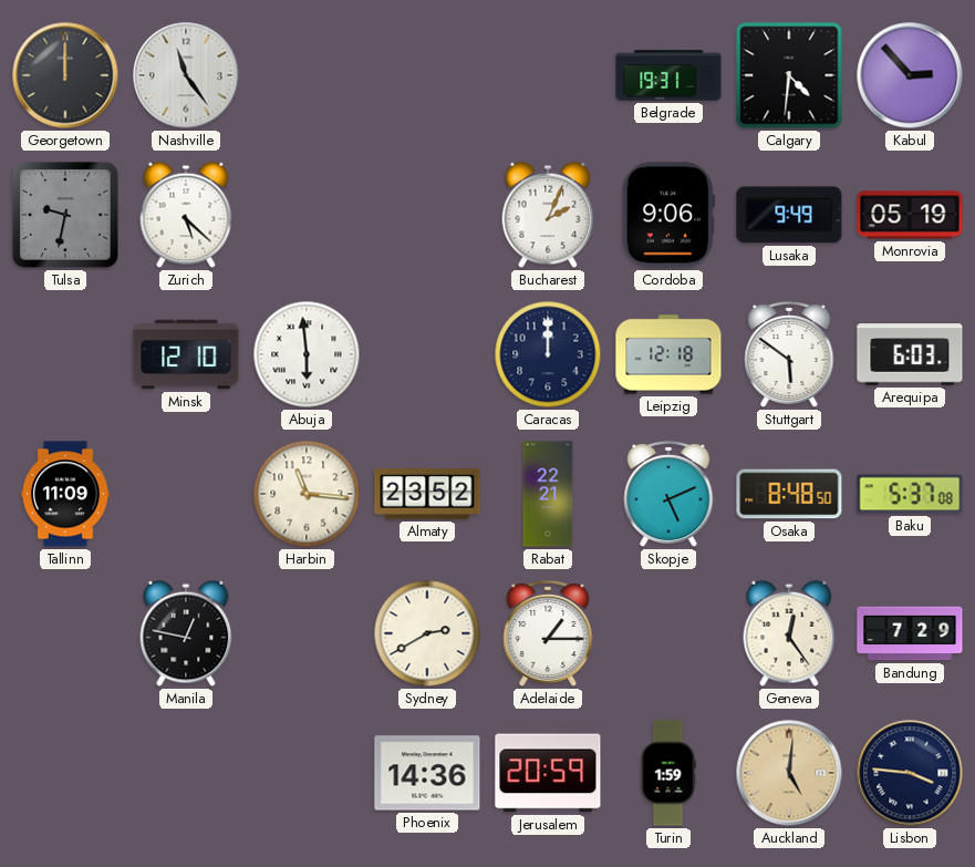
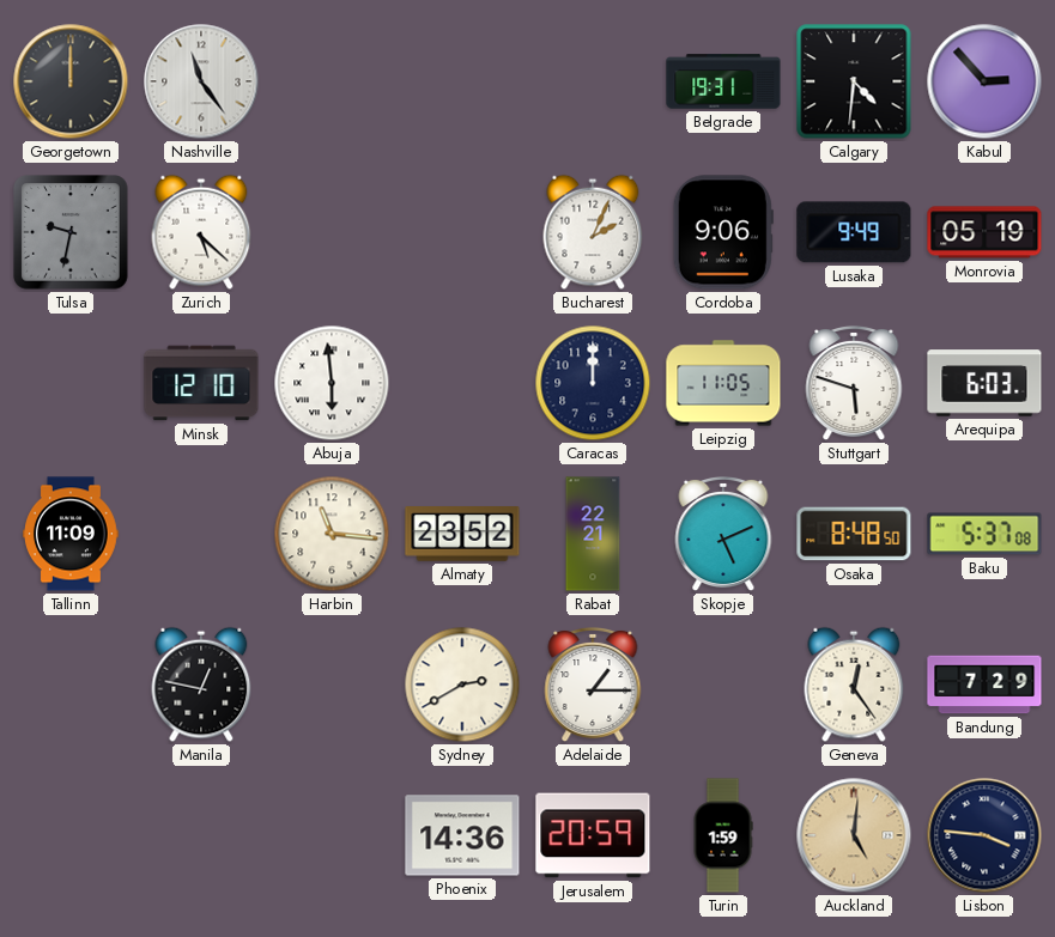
Leipzig: 12:18 -> 11:05 (723, 383)
Stuttgart: 5:51 -> 5:48 (854, 383)
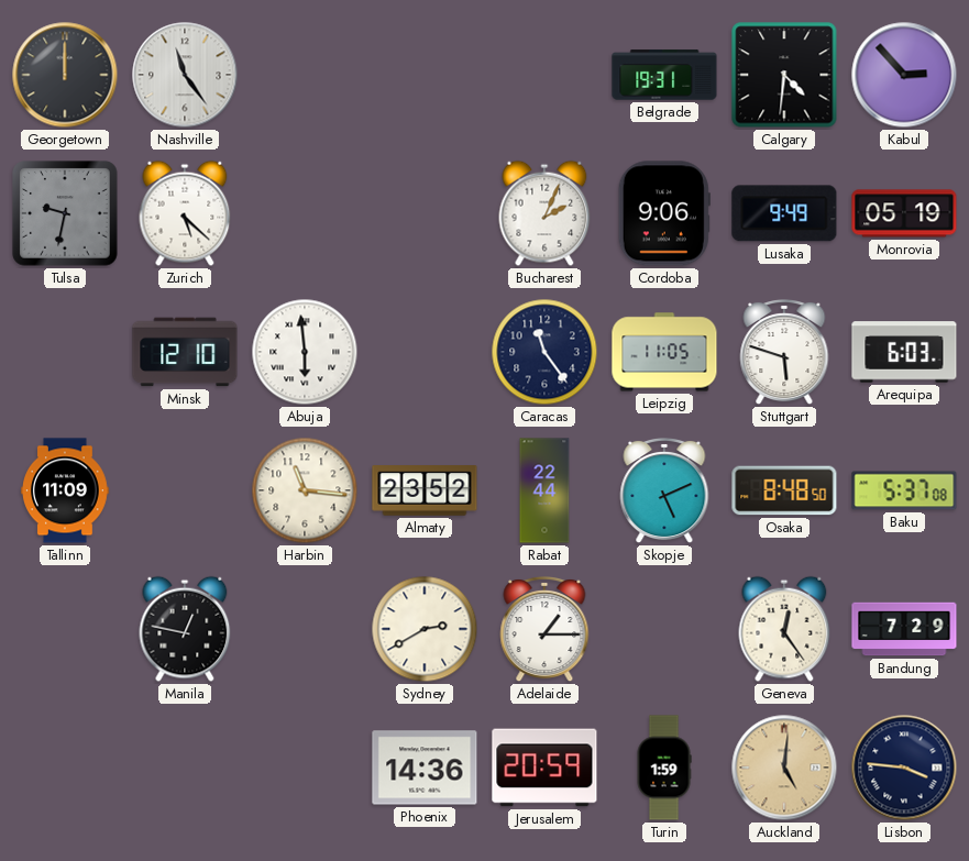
Caracas: 12:00 -> 11:24 (544, 352)
Rabat: 22:21 -> 22:44 (544, 490)
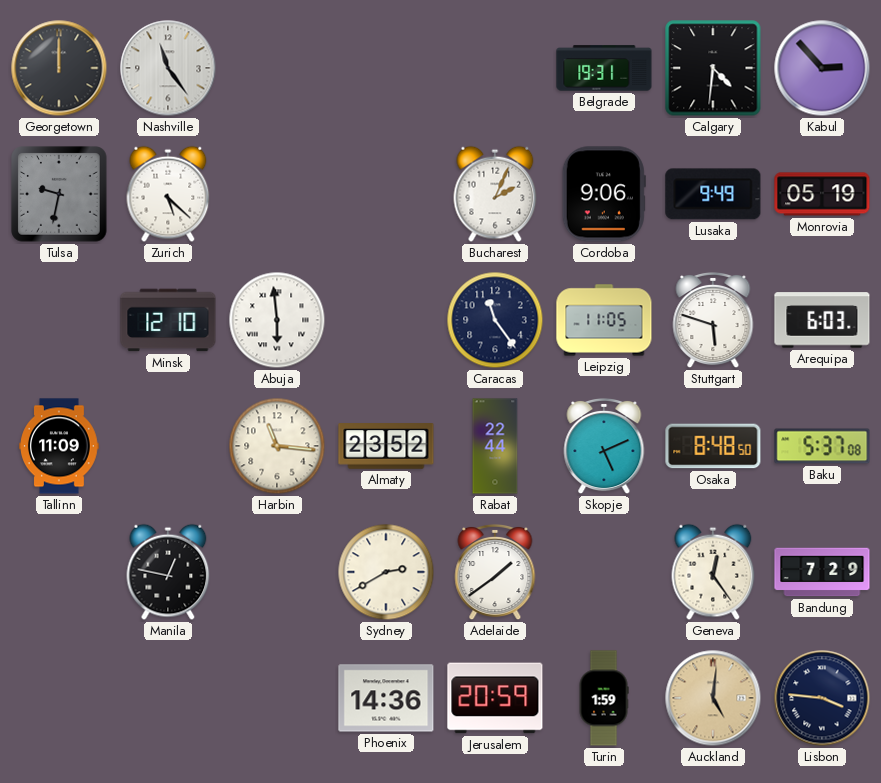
Adelaide: 1:15 -> 1:39 (495, 572)
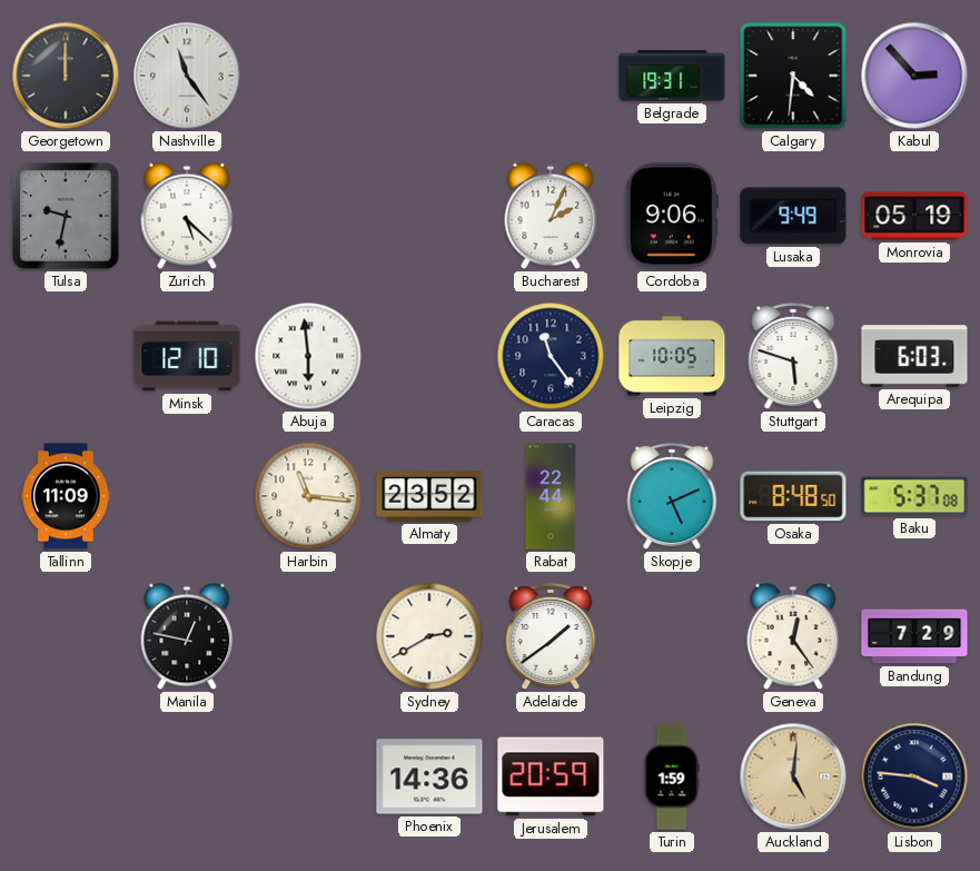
Leipzig: 11:05 -> 10:05 (672, 356)
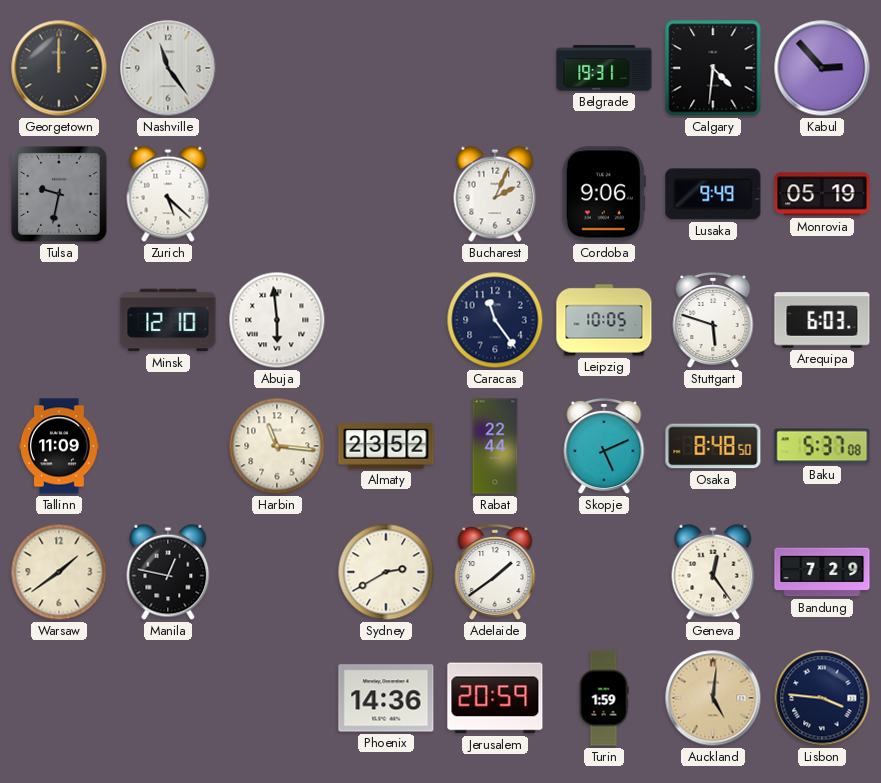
Warsaw: none -> 1:39 (59, 572)
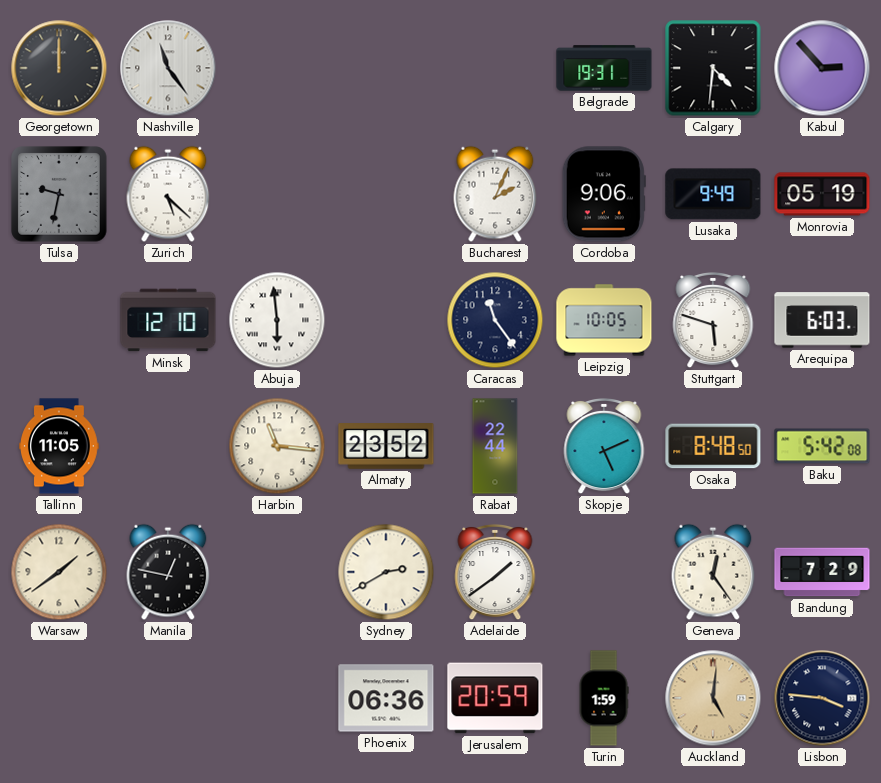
Tallinn: 11:09 -> 11:05 (60, 446)
Baku: 5:37 -> 5:42 (822, 446)
Phoenix: 14:36 -> 06:36 (386, 698)
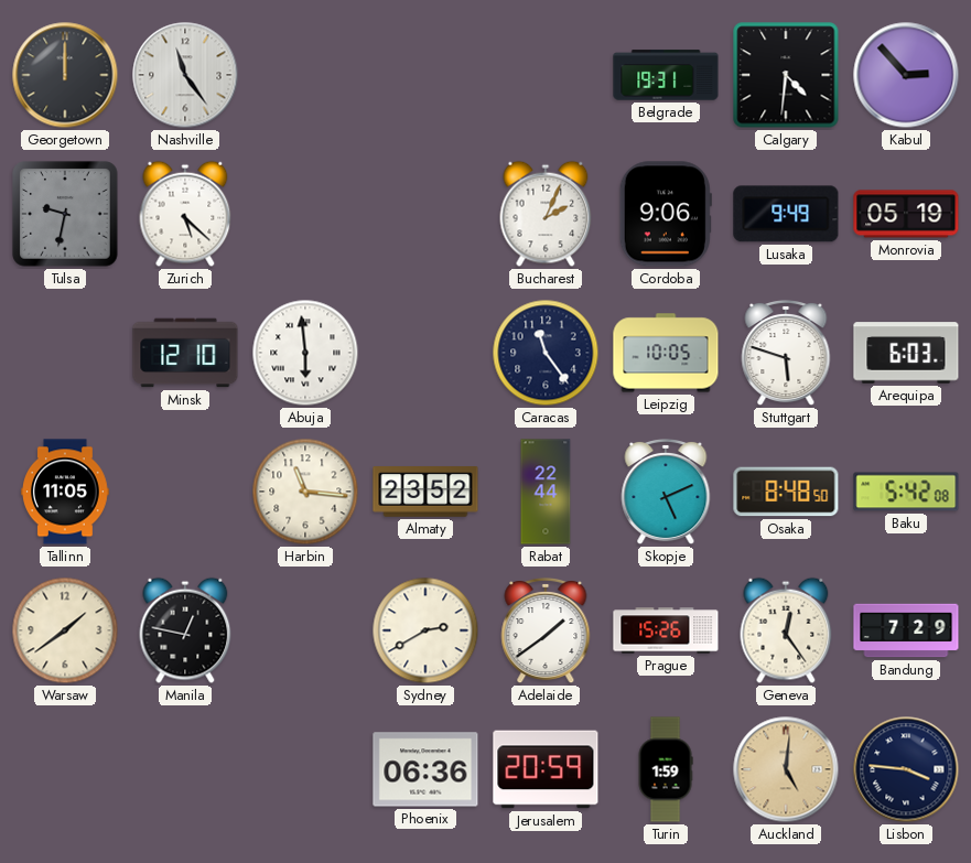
Prague: none -> 15:26 (666, 630)
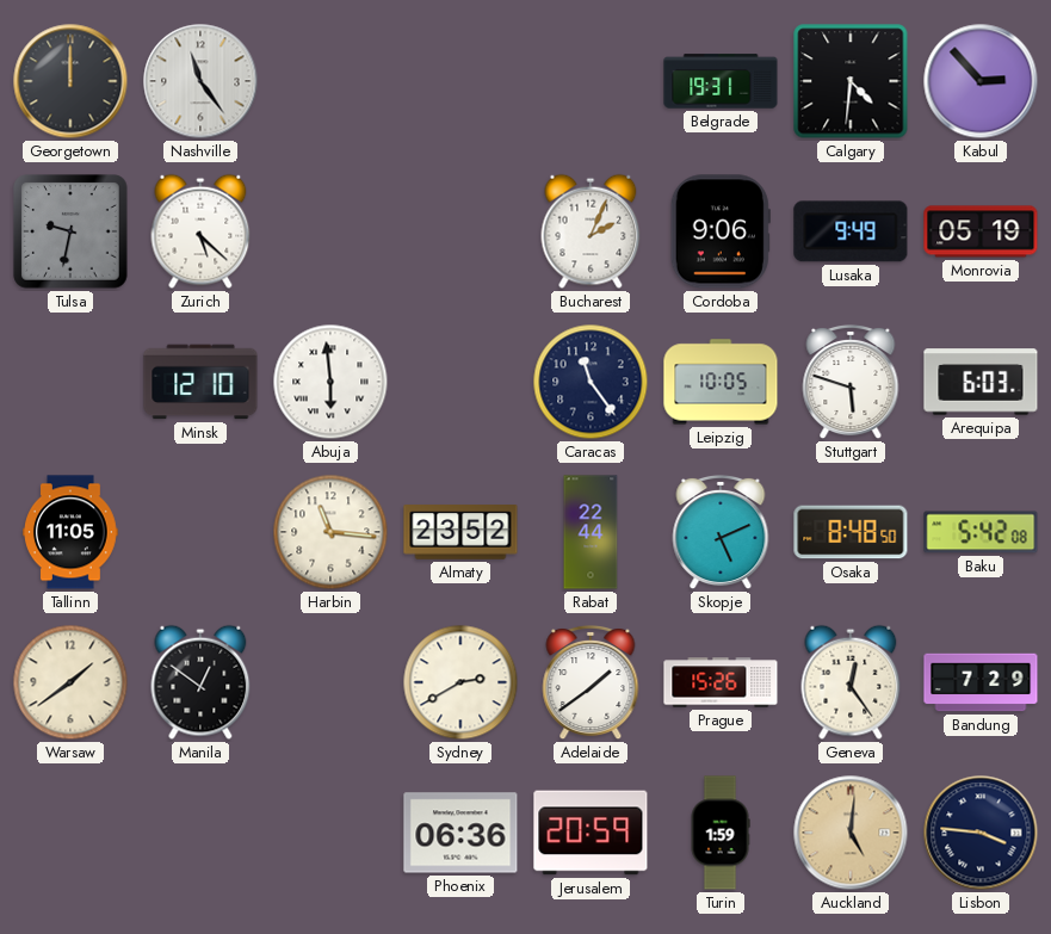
Manila: 12:47 -> 12:51 (200, 682)
